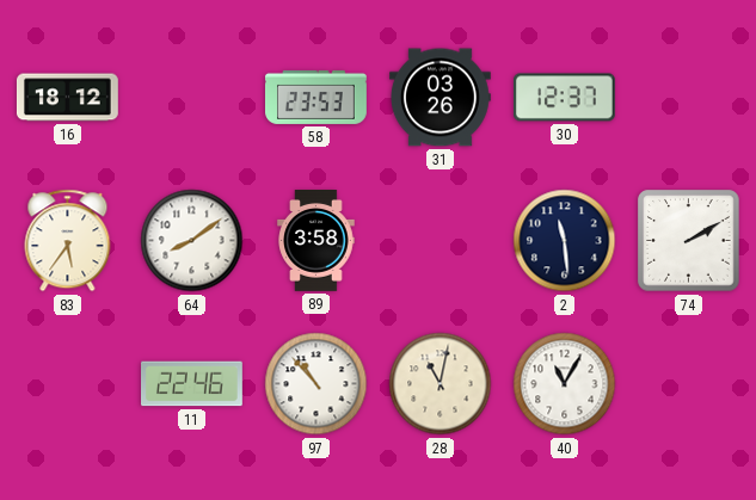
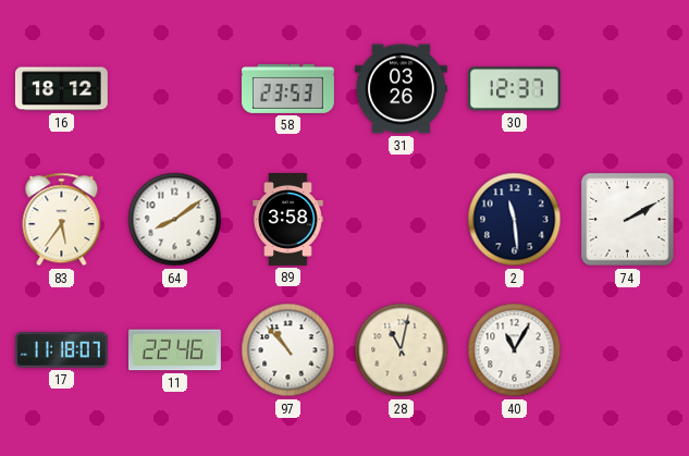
17: none -> 11:18 (61, 350)
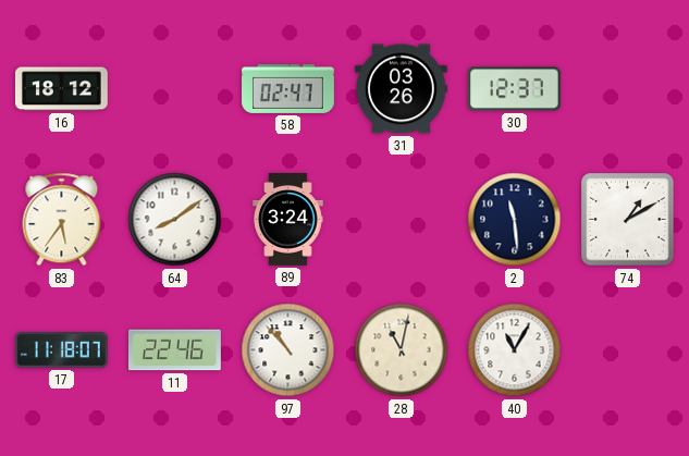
58: 23:53 -> 02:47 (288, 88)
89: 3:58 -> 3:24 (288, 220)
74: 2:10 -> 1:10 (628, 220)
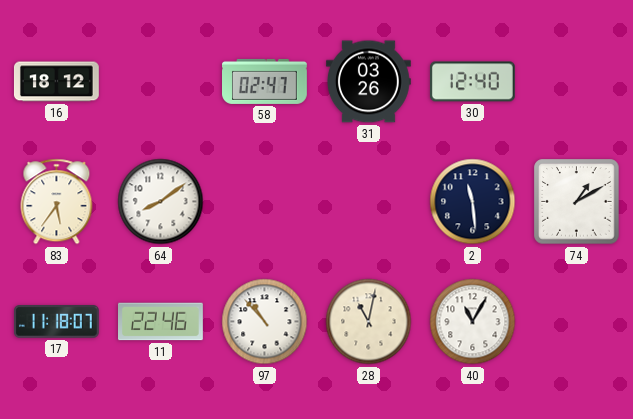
30: 12:37 -> 12:40 (472, 82)
89: 3:24 -> none (288, 220)
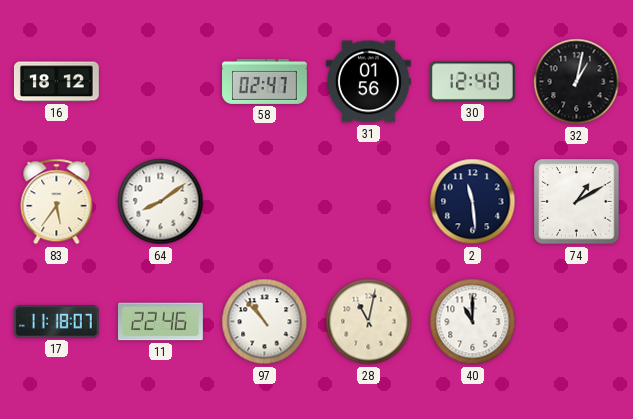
31: 03:26 -> 01:56 (369, 82)
32: none -> 1:02 (577, 82)
40: 11:05 -> 11:00 (473, 322)
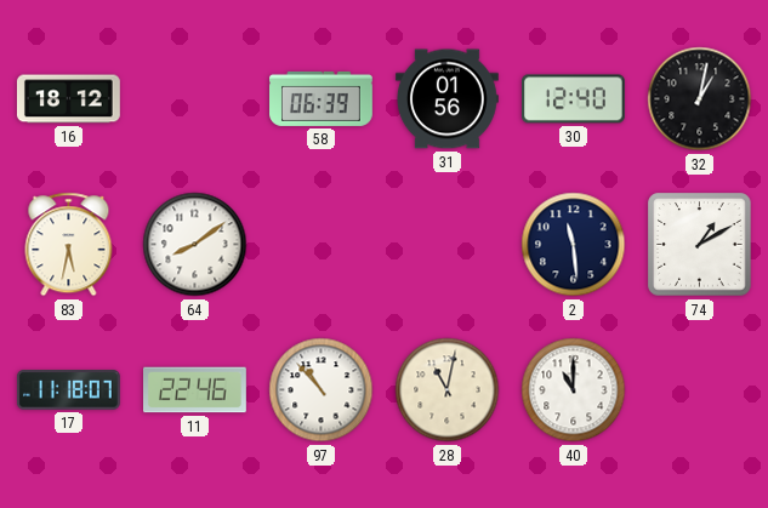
58: 02:47 -> 06:39 (322, 98)
83: 5:36 -> 5:32 (69, 245)
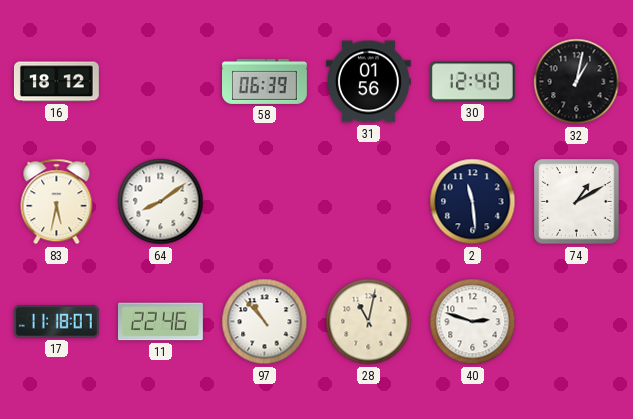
40: 11:00 -> 2:48 (473, 322)
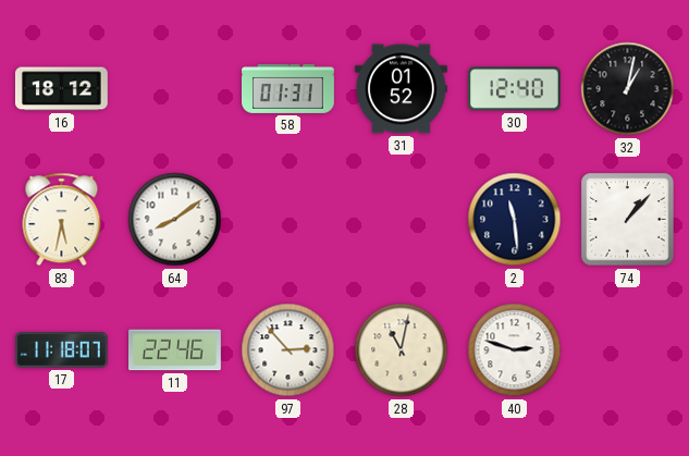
58: 06:39 -> 01:31 (288, 88)
31: 01:56 -> 01:52 (402, 89)
74: 1:10 -> 1:07 (628, 220)
97: 10:53 -> 2:53 (288, 350)
